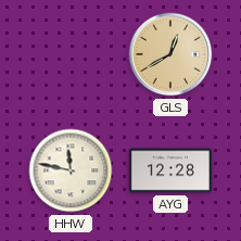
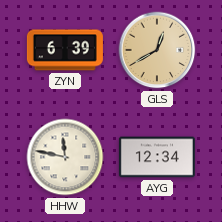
ZYN: none -> 6:39 (65, 50)
AYG: 12:28 -> 12:34 (157, 157)
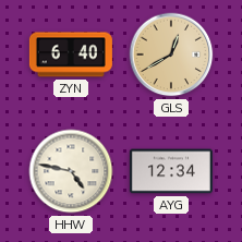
ZYN: 6:39 -> 6:40 (71, 55)
HHW: 11:47 -> 4:47 (71, 171)
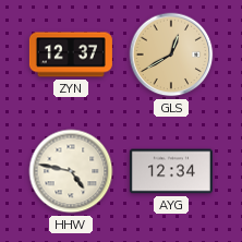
ZYN: 6:40 -> 12:37 (71, 55)
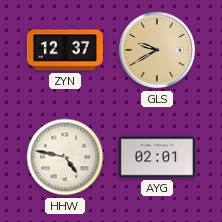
GLS: 12:40 -> 9:40 (157, 50)
AYG: 12:34 -> 02:01 (157, 157)
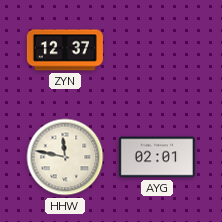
GLS: 9:40 -> none (157, 50)
HHW: 4:47 -> 11:47 (65, 157)
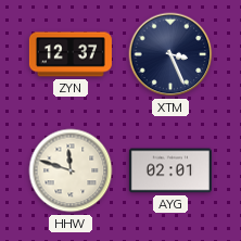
XTM: none -> 3:26 (170, 54)
HHW: 11:47 -> 11:48 (71, 170)
